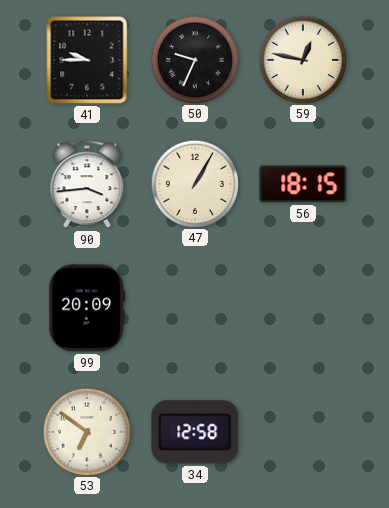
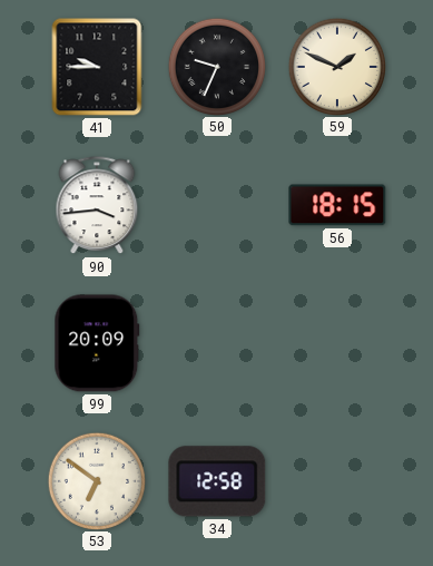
59: 12:47 -> 1:49 (336, 66)
47: 1:05 -> none (194, 183)
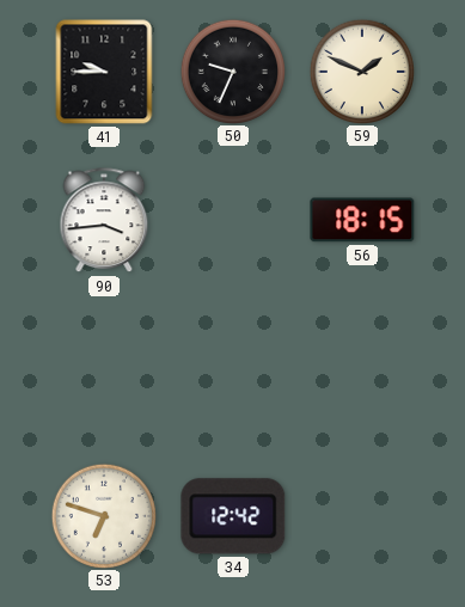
99: 20:09 -> none (97, 343)
53: 6:51 -> 6:48 (103, 515)
34: 12:58 -> 12:42 (233, 516)
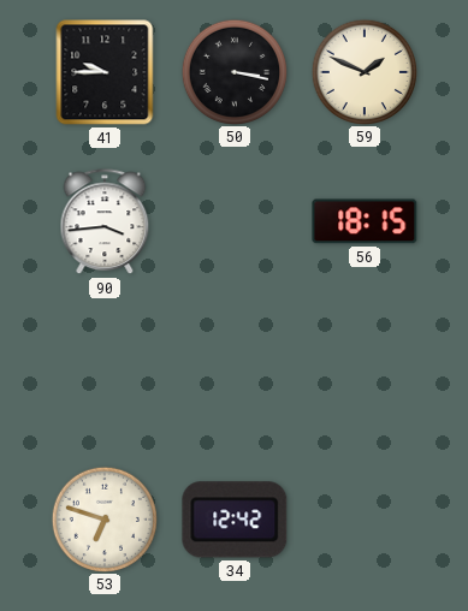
50: 9:34 -> 3:17 (233, 71)
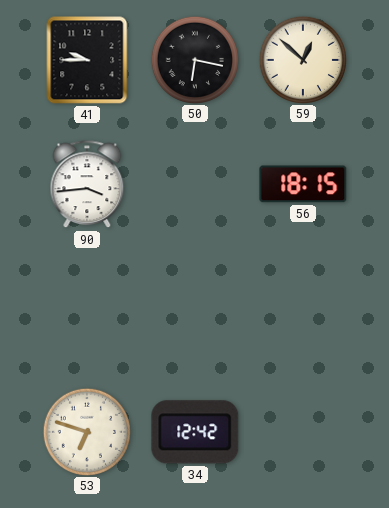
50: 3:17 -> 6:17 (194, 59)
59: 1:49 -> 12:52 (302, 59)
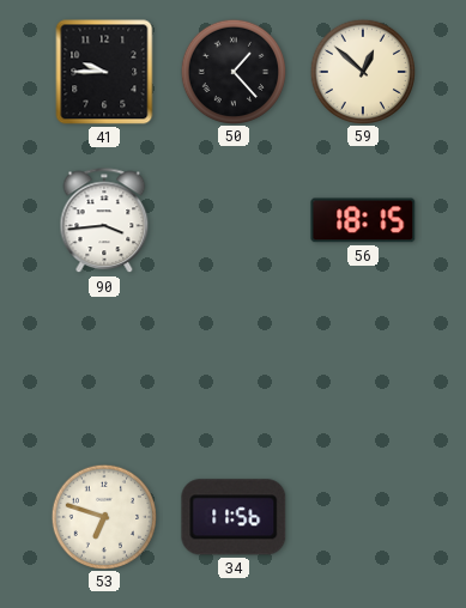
50: 6:17 -> 1:23 (232, 71)
34: 12:42 -> 11:56 (234, 517)
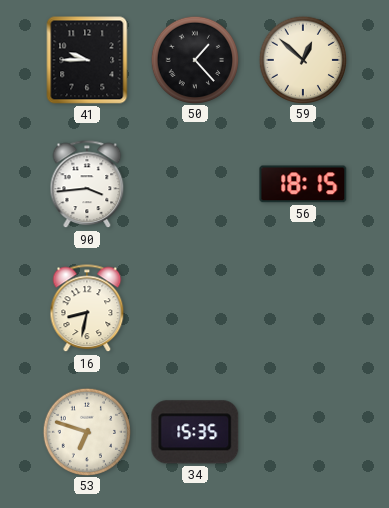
16: none -> 8:32 (87, 309)
34: 11:56 -> 15:35 (195, 432)
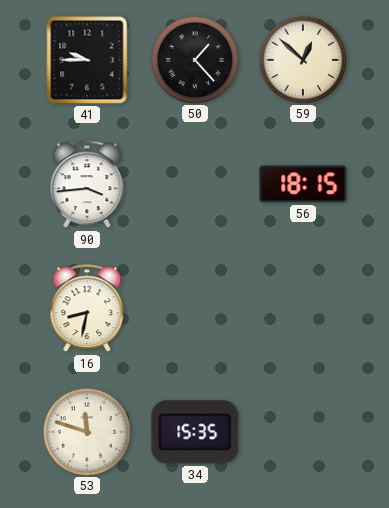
53: 6:48 -> 11:48 (86, 431)
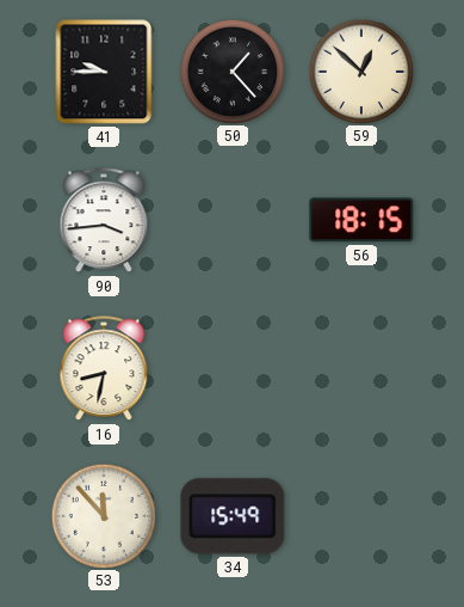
53: 11:48 -> 11:53 (103, 515)
34: 15:35 -> 15:49 (233, 516)
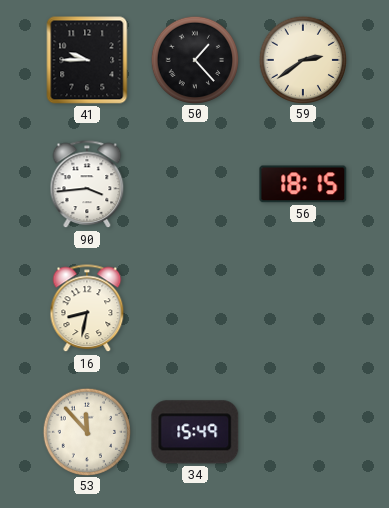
59: 12:52 -> 2:39 (302, 59)
